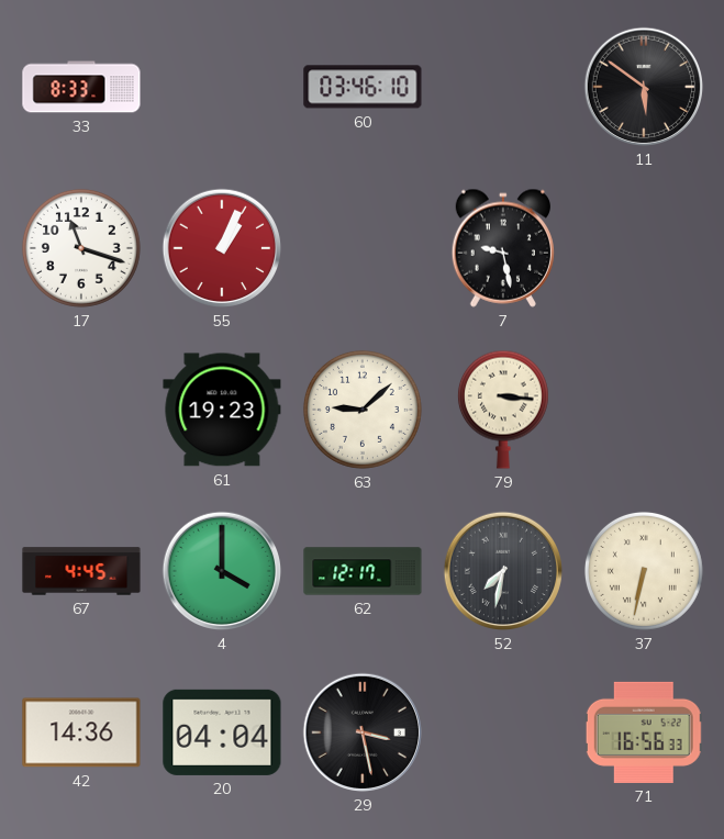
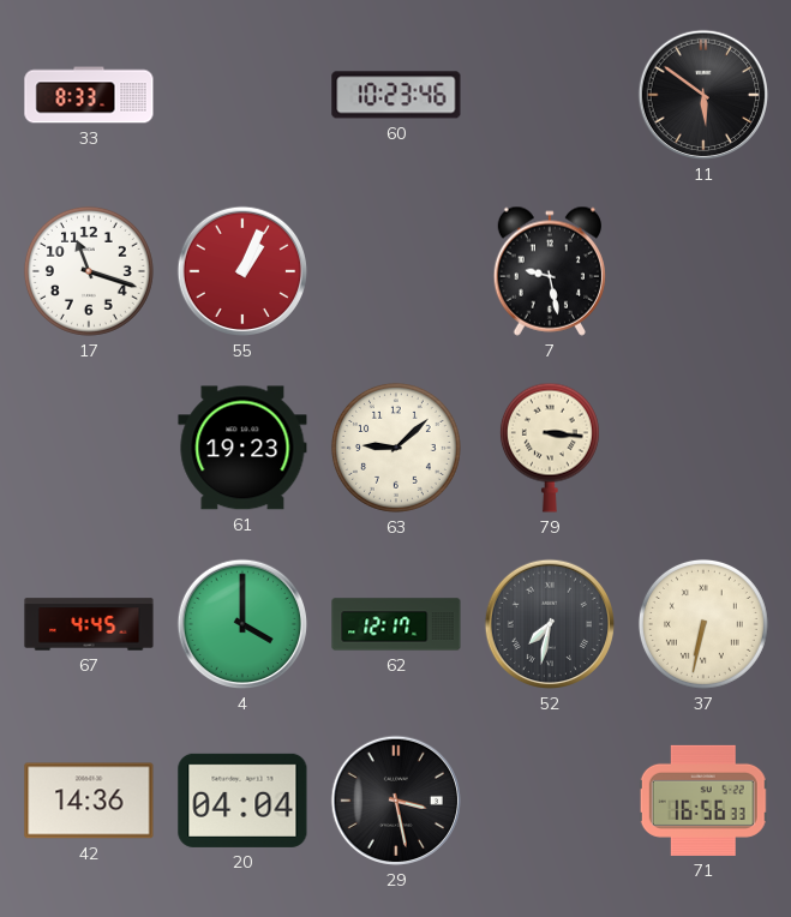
60: 03:46 -> 10:23 (396, 95)
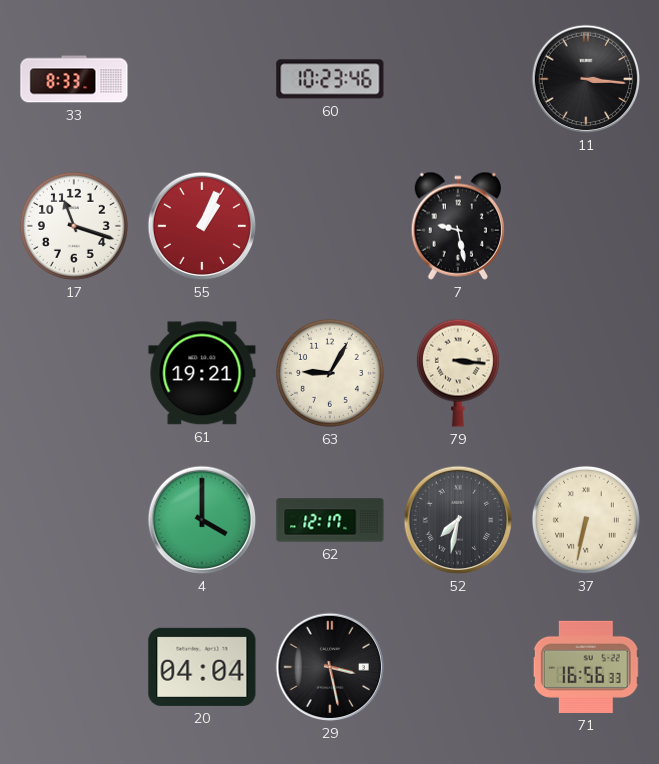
11: 5:51 -> 3:16 (586, 79)
61: 19:23 -> 19:21 (202, 373)
63: 9:08 -> 9:05 (330, 373)
67: 4:45 -> none (89, 624)
42: 14:36 -> none (89, 801)
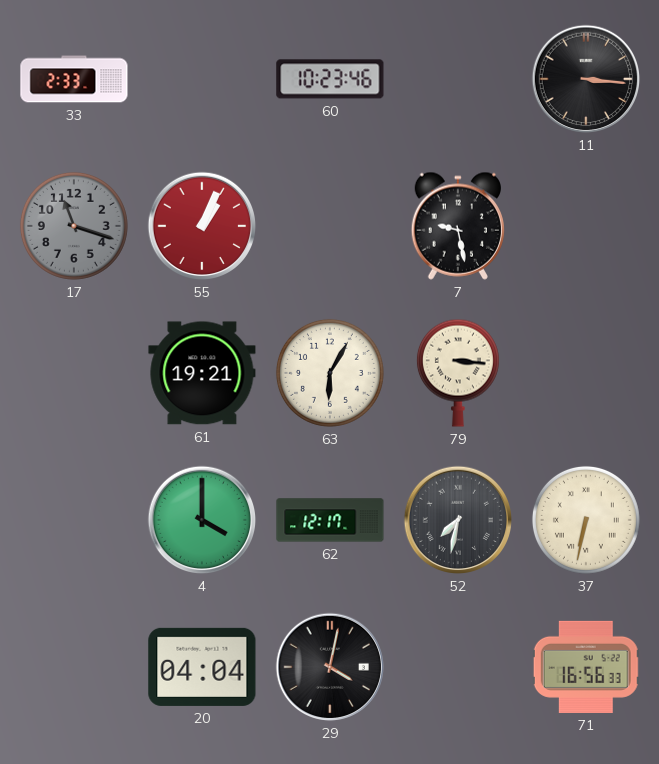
33: 8:33 -> 2:33 (74, 79)
17 dial: white -> grey (74, 226)
63: 9:05 -> 6:05 (330, 373)
29: 3:28 -> 4:02 (330, 667)
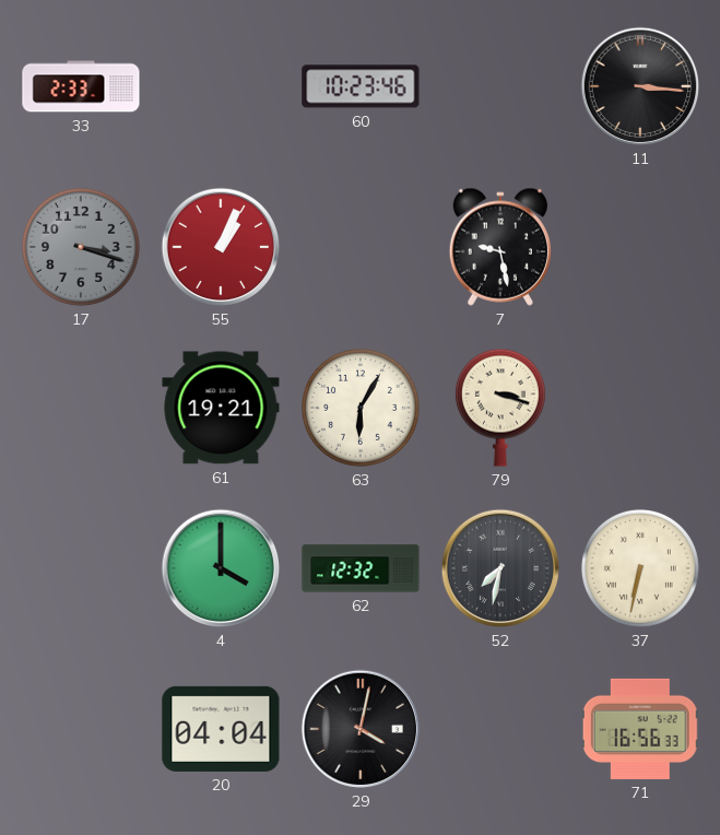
17: 11:18 -> 3:18 (81, 247)
79: 3:16 -> 3:18 (500, 408)
62: 12:17 -> 12:32 (361, 568)
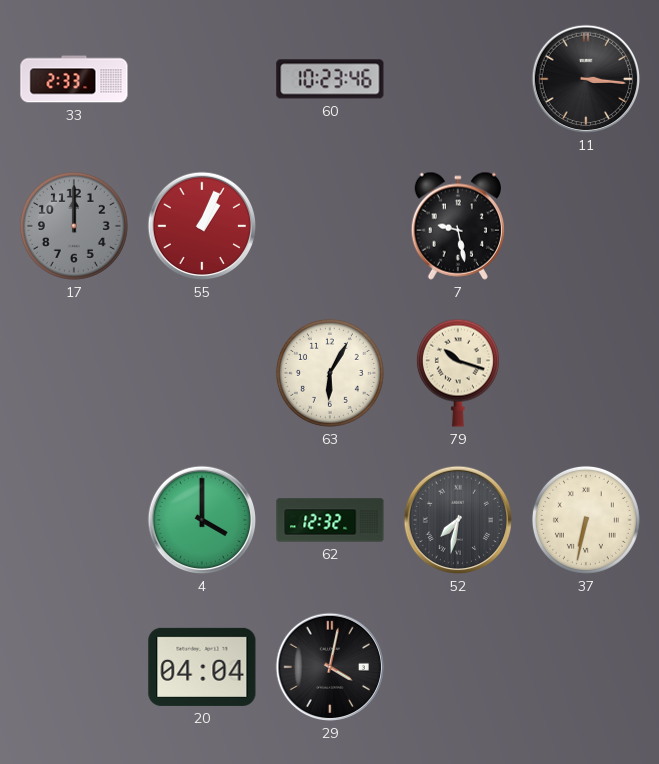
17: 3:18 -> 12:00 (74, 226)
61: 19:21 -> none (221, 408)
79: 3:18 -> 10:18 (458, 373)
71: 16:56 -> none (640, 729)
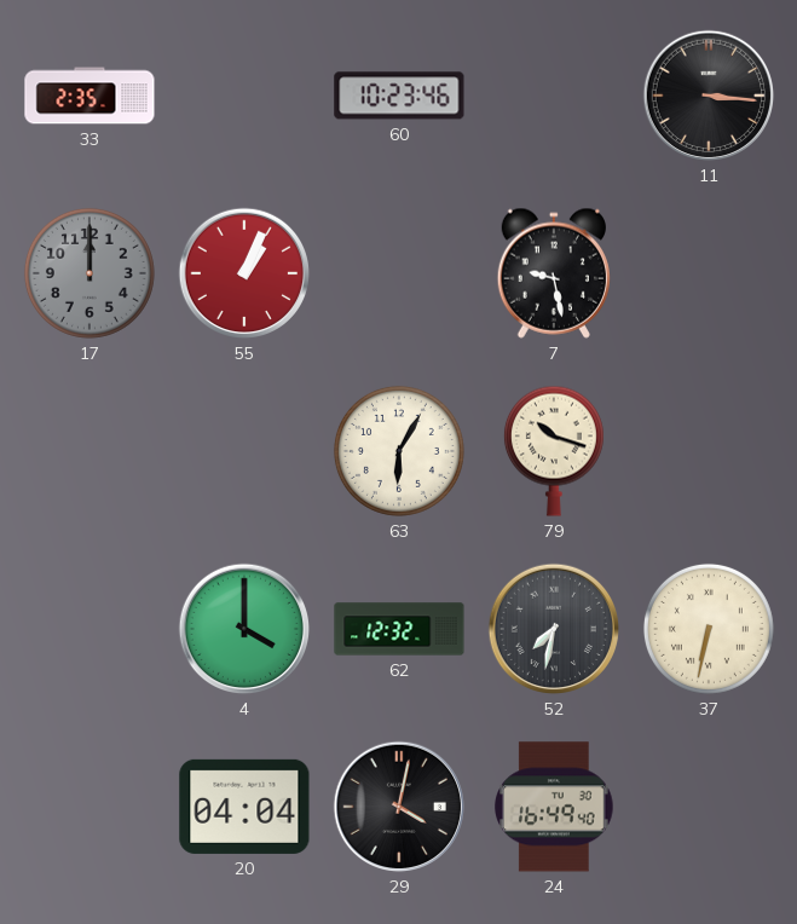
33: 2:33 -> 2:35 (89, 96)
24: none -> 16:49 (554, 807)
